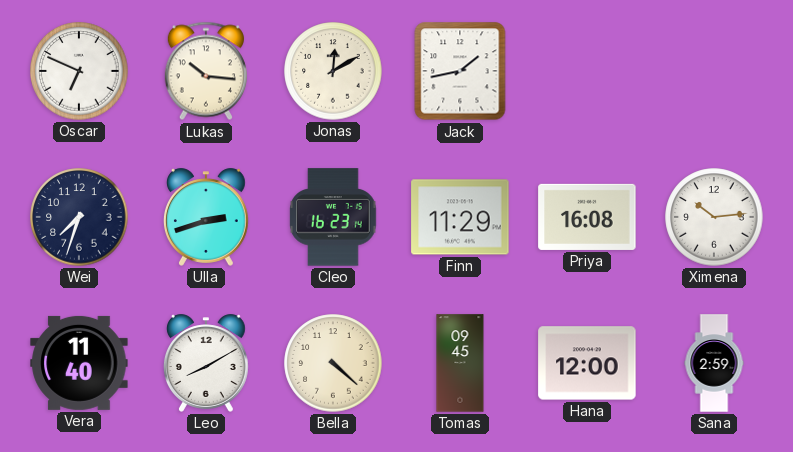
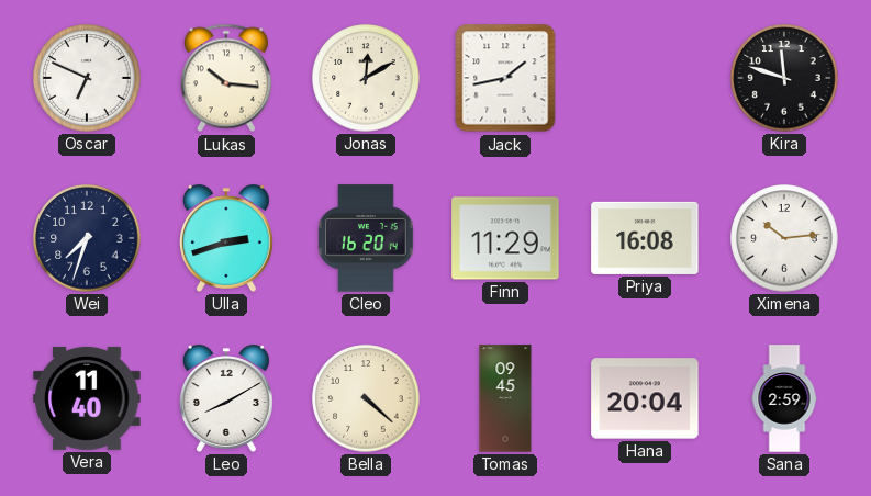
Kira: none -> 11:48 (784, 78)
Cleo: 16:23 -> 16:20 (366, 238)
Hana: 12:00 -> 20:04 (645, 398)
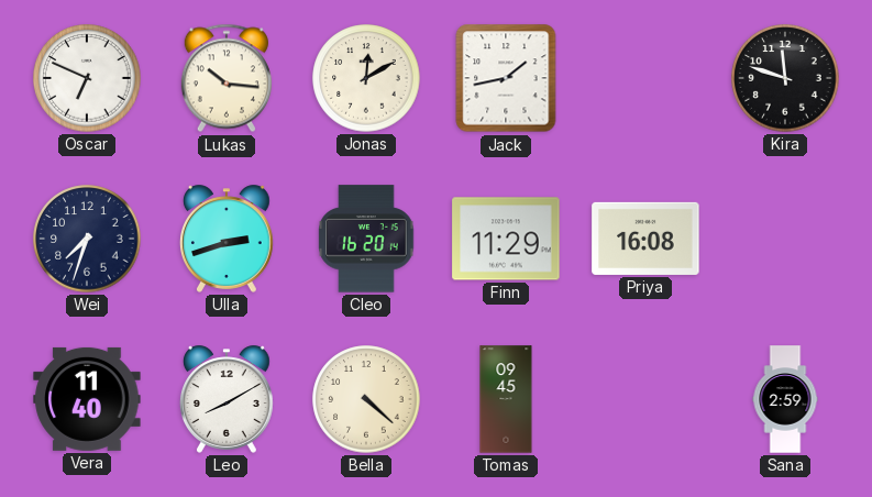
Ximena: 10:14 -> none (784, 238)
Hana: 20:04 -> none (645, 398)
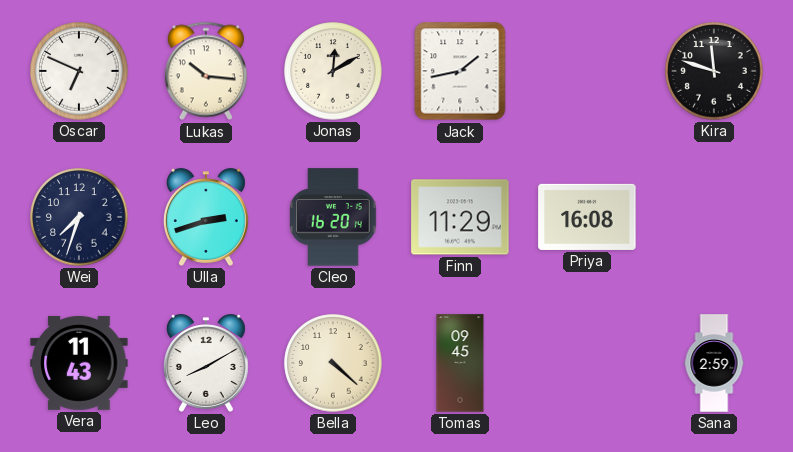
Vera: 11:40 -> 11:43 (79, 363)
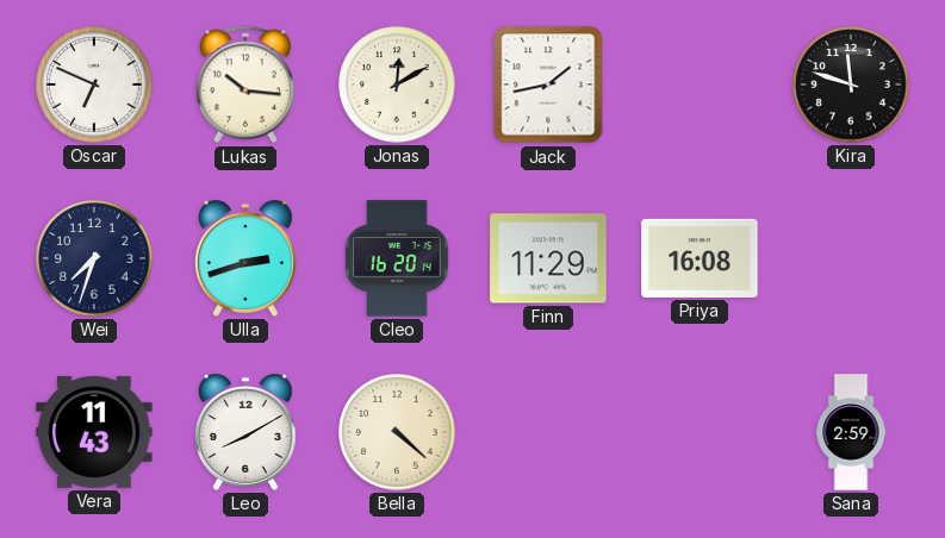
Tomas: 09:45 -> none (460, 363)
